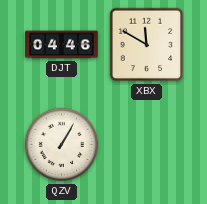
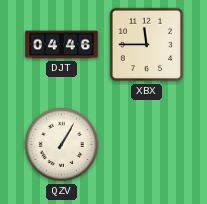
XBX: 11:50 -> 11:45 (147, 45)
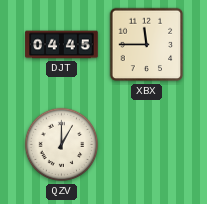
DJT: 04:46 -> 04:45 (62, 45)
QZV: 1:05 -> 1:00 (62, 145)
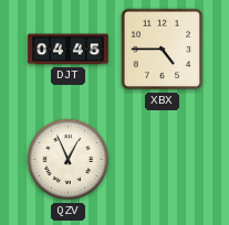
XBX: 11:45 -> 4:45 (163, 50)
QZV: 1:00 -> 12:56 (69, 160)
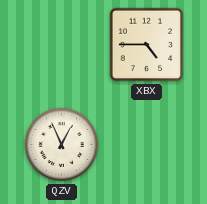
DJT: 04:45 -> none (69, 50)
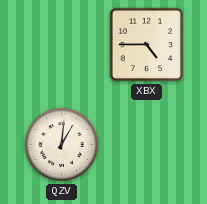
QZV: 12:56 -> 1:01 (62, 145)
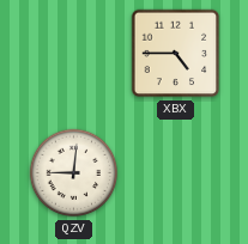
QZV: 1:01 -> 9:01 (74, 173)
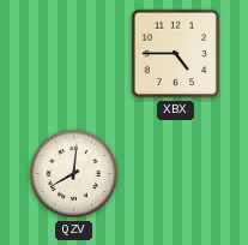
QZV: 9:01 -> 8:01 (74, 174)
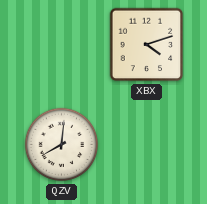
XBX: 4:45 -> 4:12 (147, 45)
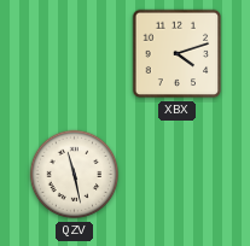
QZV: 8:01 -> 11:28 (75, 175)
